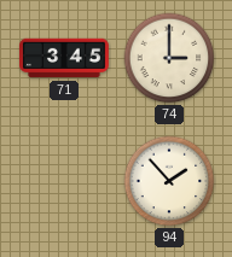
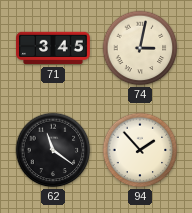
74: 3:00 -> 3:02 (140, 48)
62: none -> 11:21 (53, 150)
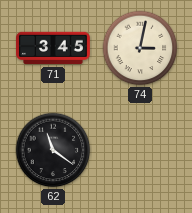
94: 1:53 -> none (140, 150)
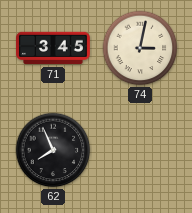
62: 11:21 -> 7:56 (53, 150)
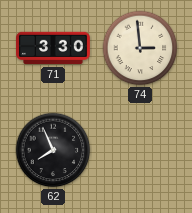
71: 3:45 -> 3:30 (54, 48)
74: 3:02 -> 2:59 (140, 48)
